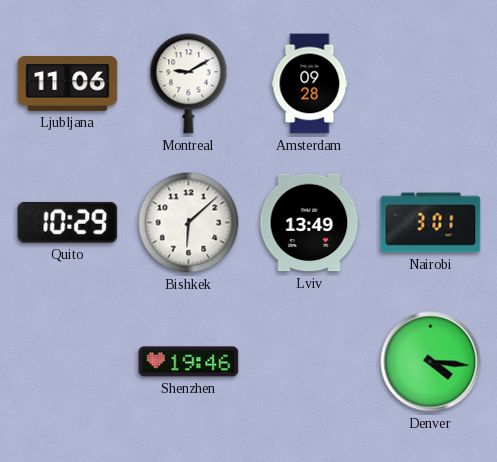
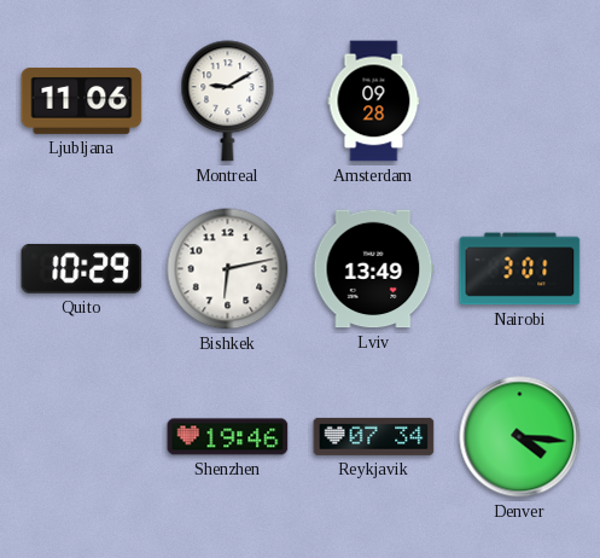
Bishkek: 6:08 -> 6:13 (228, 269)
Reykjavik: none -> 07:34 (374, 436)
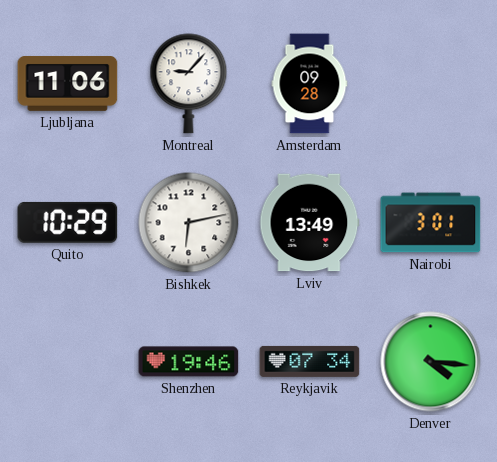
Montreal: 9:10 -> 9:07 (189, 84)
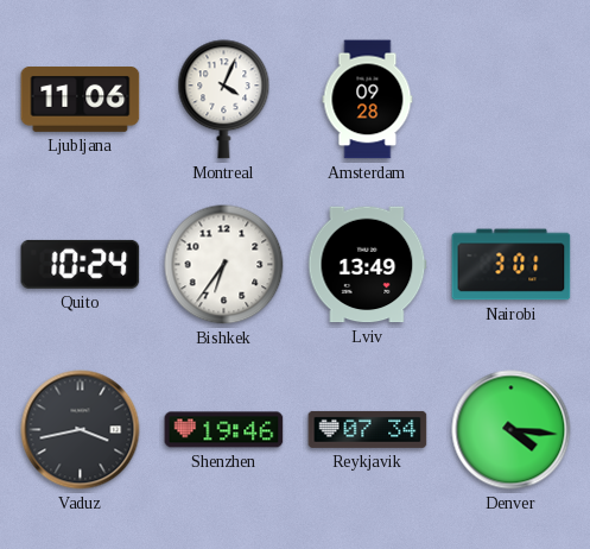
Montreal: 9:07 -> 4:04 (224, 100)
Quito: 10:29 -> 10:24 (81, 264)
Bishkek: 6:13 -> 6:36 (224, 265)
Vaduz: none -> 3:43 (81, 430)
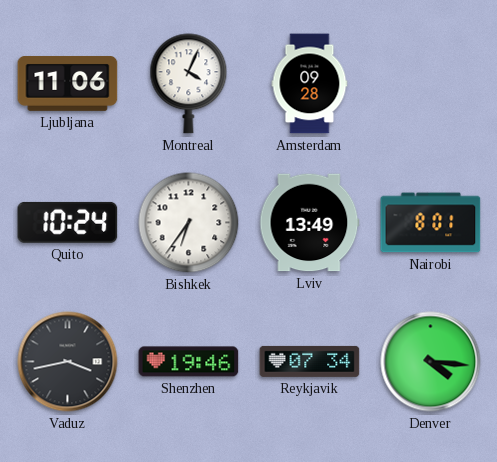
Nairobi: 3:01 -> 8:01 (431, 223)
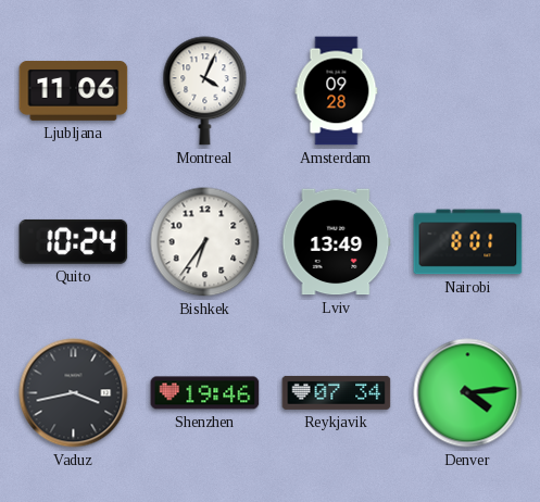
Denver: 4:16 -> 4:14 (468, 393)
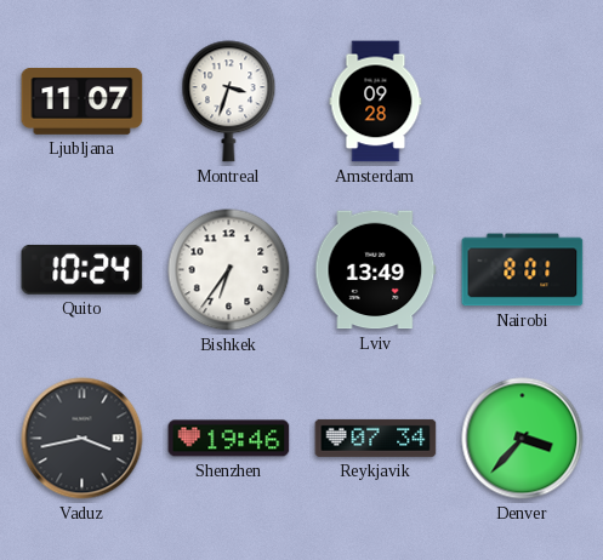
Ljubljana: 11:06 -> 11:07 (83, 102)
Montreal: 4:04 -> 3:33 (229, 102)
Denver: 4:14 -> 3:37 (523, 439)
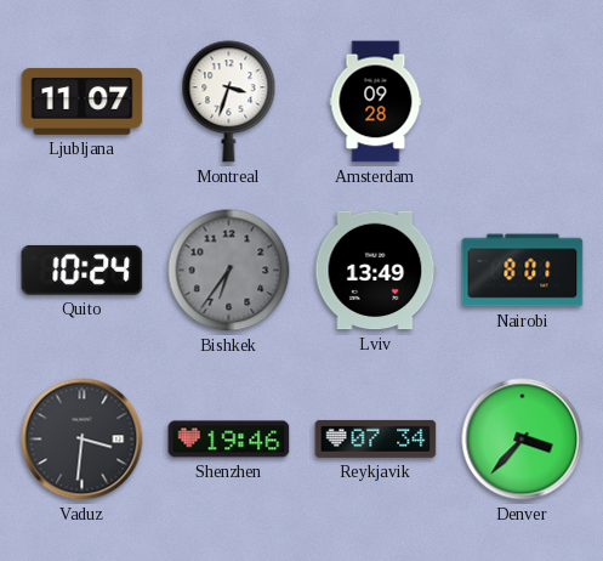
Bishkek dial: white -> grey (229, 271)
Vaduz: 3:43 -> 3:31 (83, 440)
